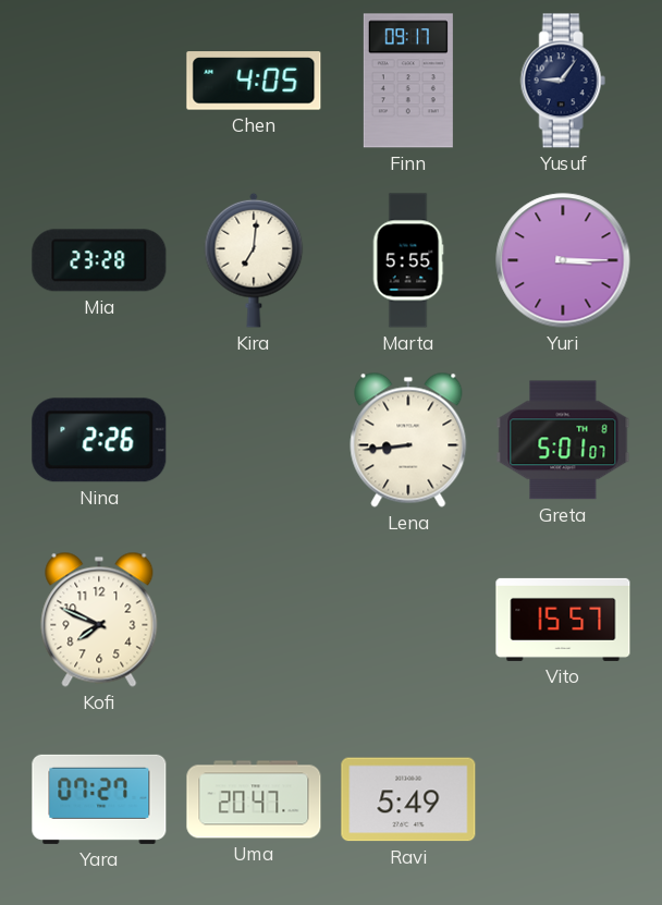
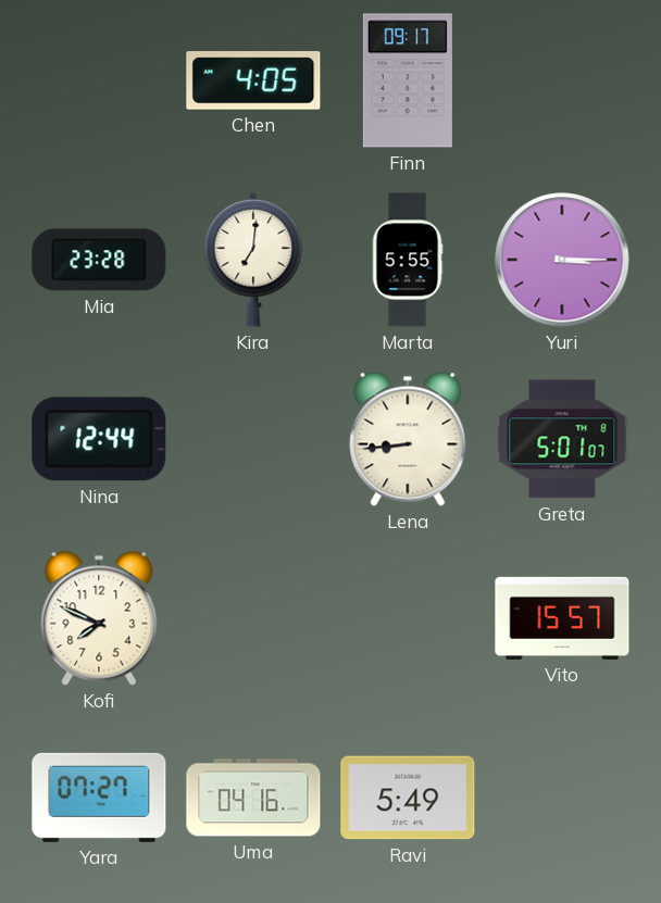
Yusuf: 9:06 -> none (563, 81)
Nina: 2:26 -> 12:44 (99, 439)
Uma: 20:47 -> 04:16 (253, 798)
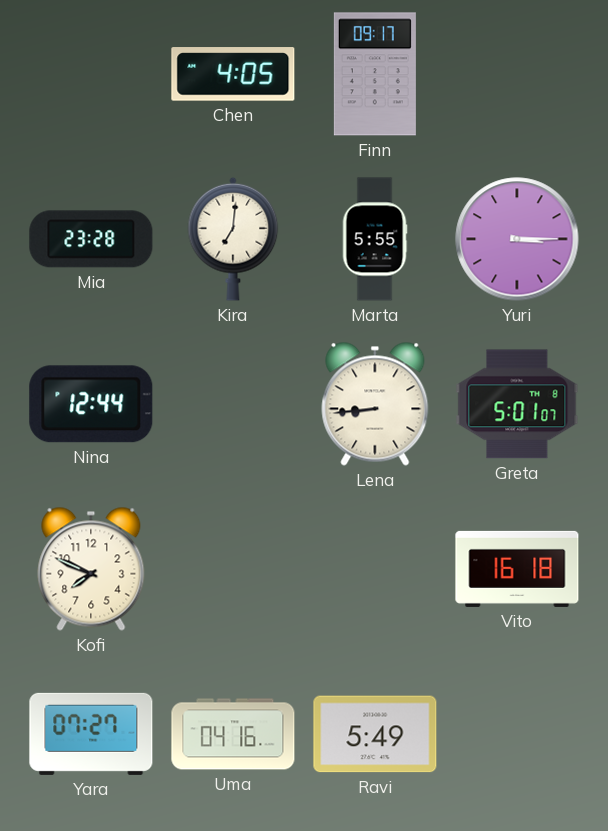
Vito: 15:57 -> 16:18 (517, 569)
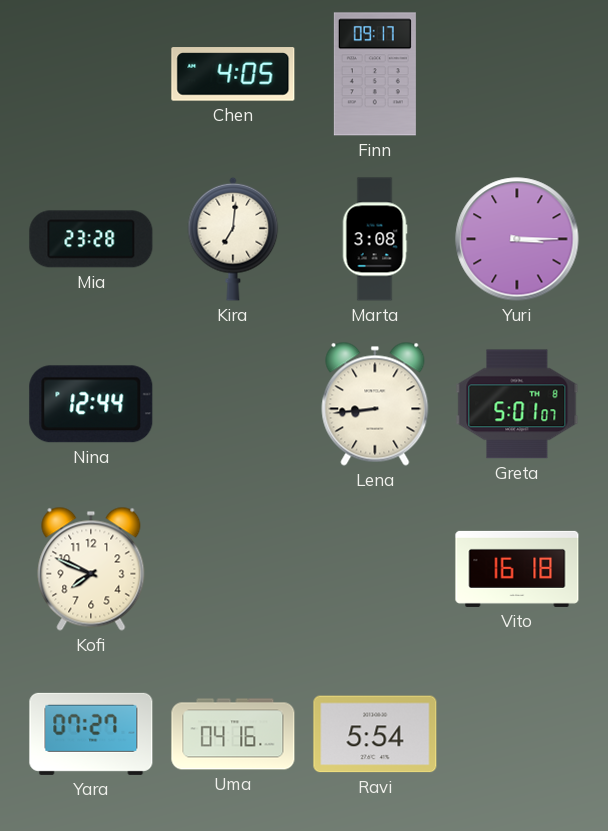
Marta: 5:55 -> 3:08 (375, 239)
Ravi: 5:49 -> 5:54 (375, 734)
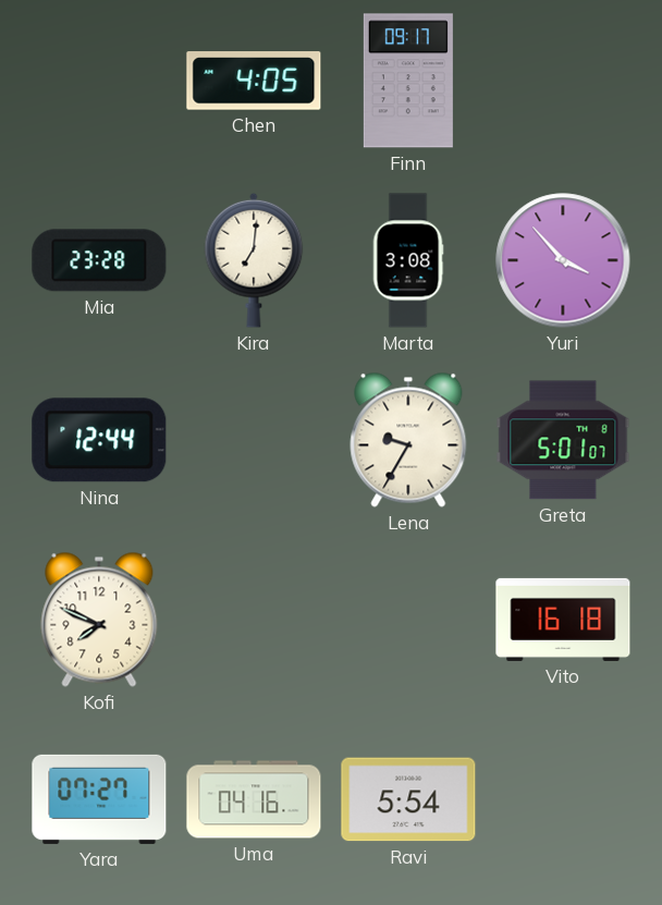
Yuri: 3:15 -> 3:53 (563, 260)
Lena: 8:44 -> 9:35 (408, 440)
